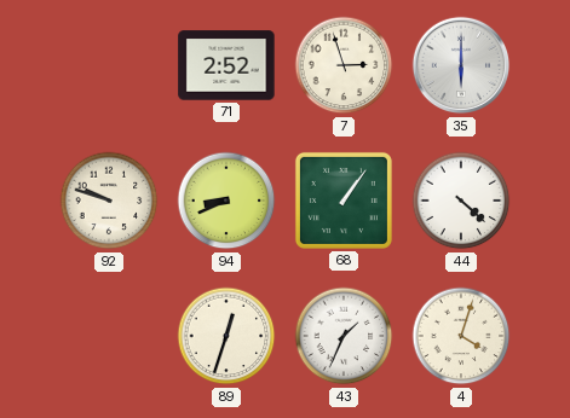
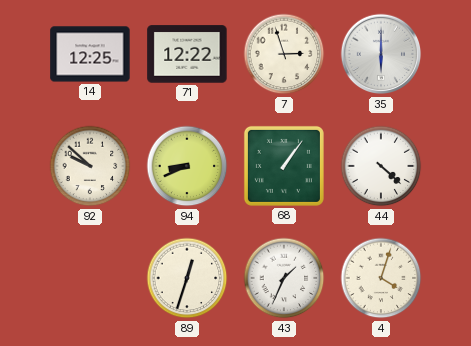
14: none -> 12:25 (90, 54)
71: 2:52 -> 12:22 (187, 54)
92: 9:48 -> 9:52 (90, 166)
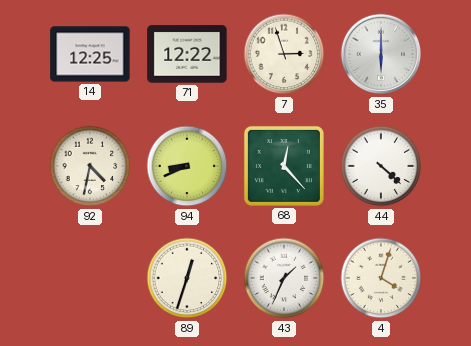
92: 9:52 -> 4:32 (90, 166)
68: 1:06 -> 12:23 (284, 166)
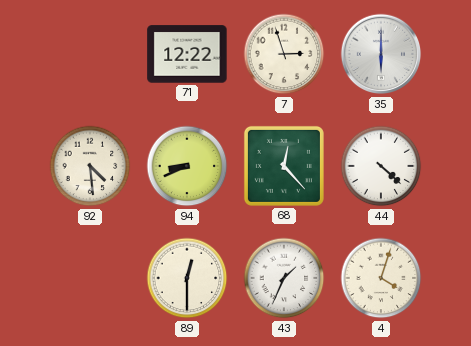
14: 12:25 -> none (90, 54)
92: 4:32 -> 4:29 (90, 166)
89: 12:33 -> 12:30 (187, 278)
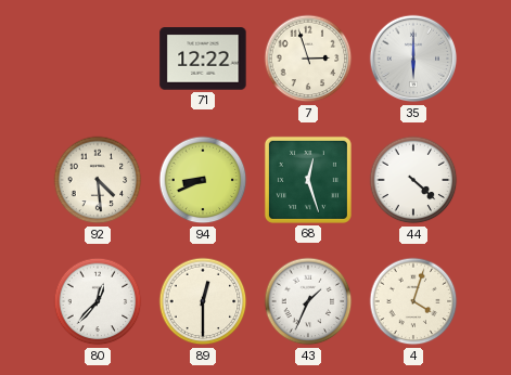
68: 12:23 -> 12:27 (308, 180)
80: none -> 12:37 (98, 301)
